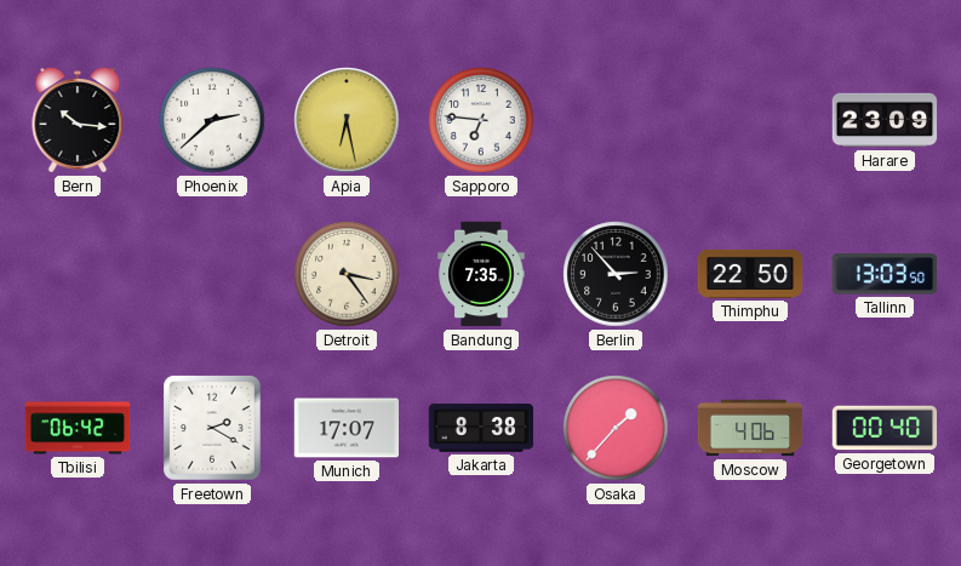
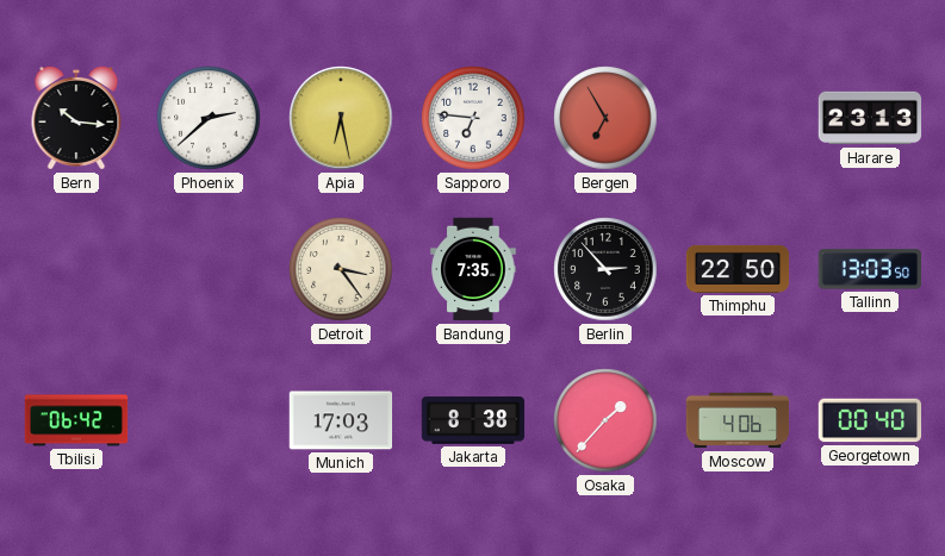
Bergen: none -> 6:55 (605, 118)
Harare: 23:09 -> 23:13 (870, 118)
Freetown: 2:20 -> none (212, 428)
Munich: 17:07 -> 17:03 (341, 420)
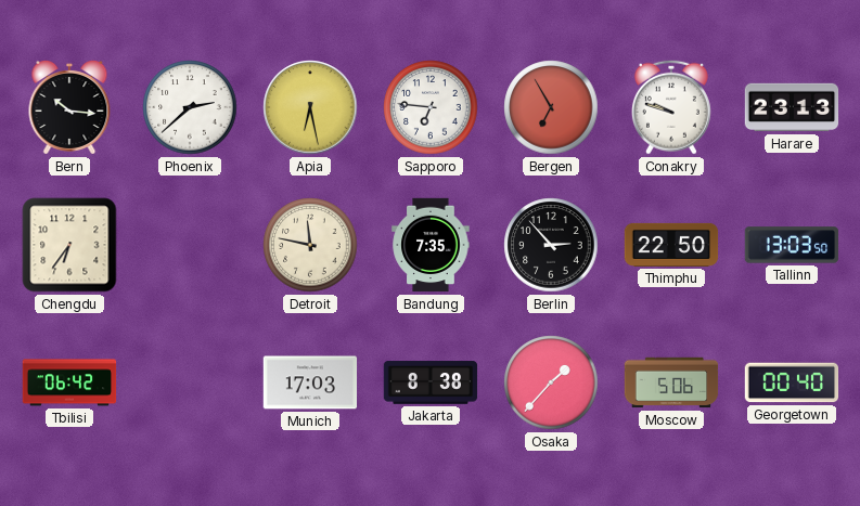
Conakry: none -> 9:48 (671, 107)
Chengdu: none -> 6:36 (69, 245)
Detroit: 3:24 -> 11:47 (310, 245)
Moscow: 4:06 -> 5:06 (671, 382)
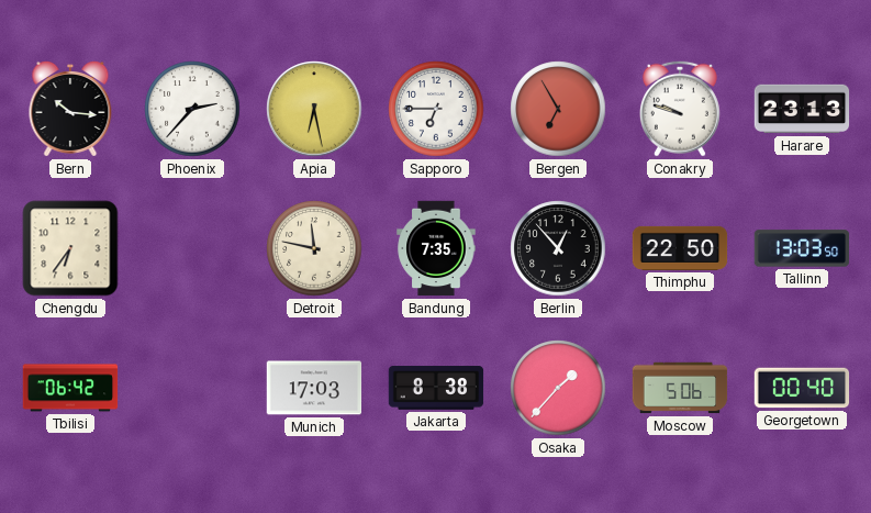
Phoenix: 2:38 -> 2:37 (192, 109)
Sapporo: 6:46 -> 6:45 (436, 109)
Berlin: 2:53 -> 12:53 (558, 248)
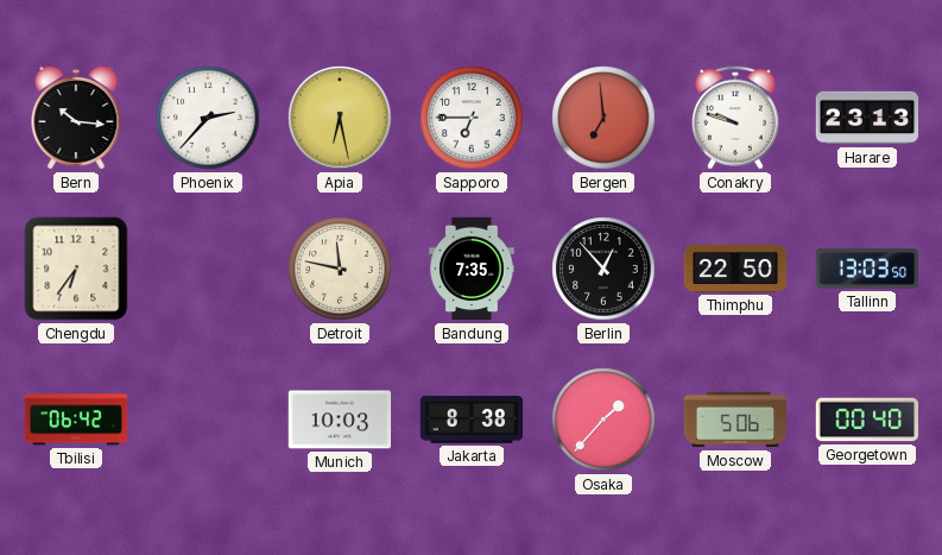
Bergen: 6:55 -> 6:59 (603, 118)
Munich: 17:03 -> 10:03 (340, 420)
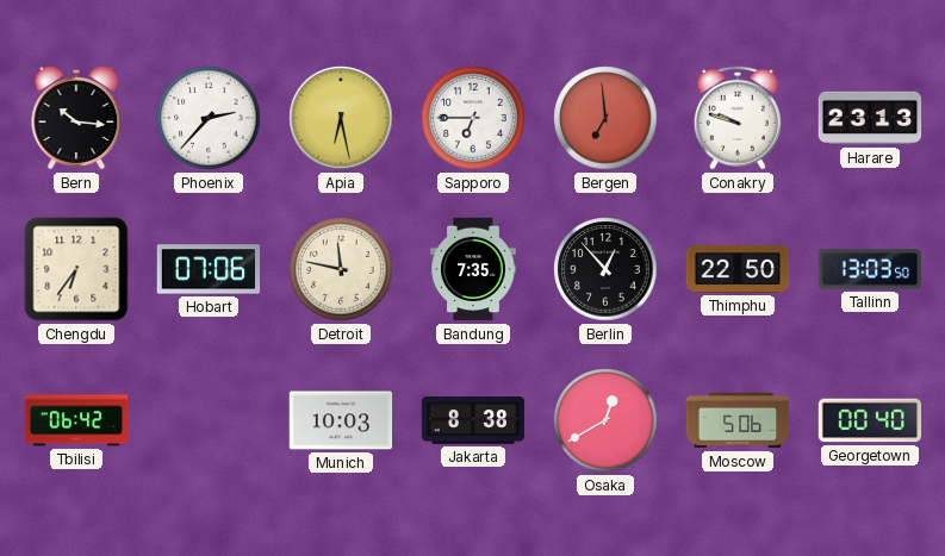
Hobart: none -> 07:06 (209, 269)
Osaka: 1:37 -> 12:40 (605, 420)
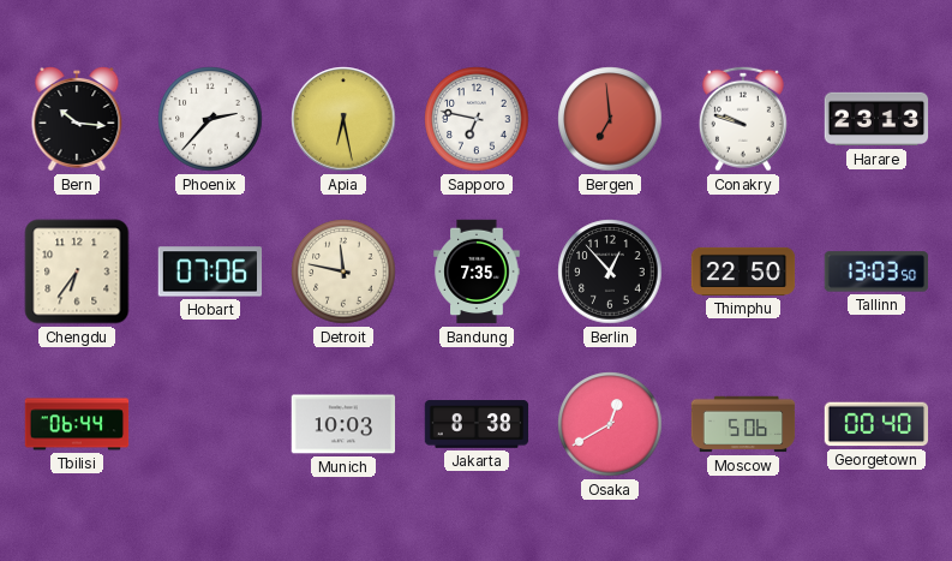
Sapporo: 6:45 -> 6:47 (477, 119)
Tbilisi: 06:42 -> 06:44 (77, 424)
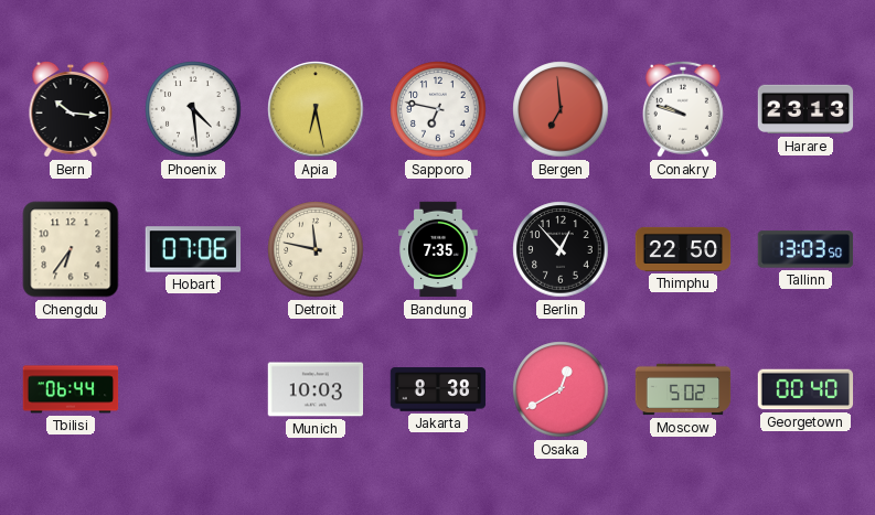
Phoenix: 2:37 -> 4:29 (193, 109)
Moscow: 5:06 -> 5:02 (683, 389)
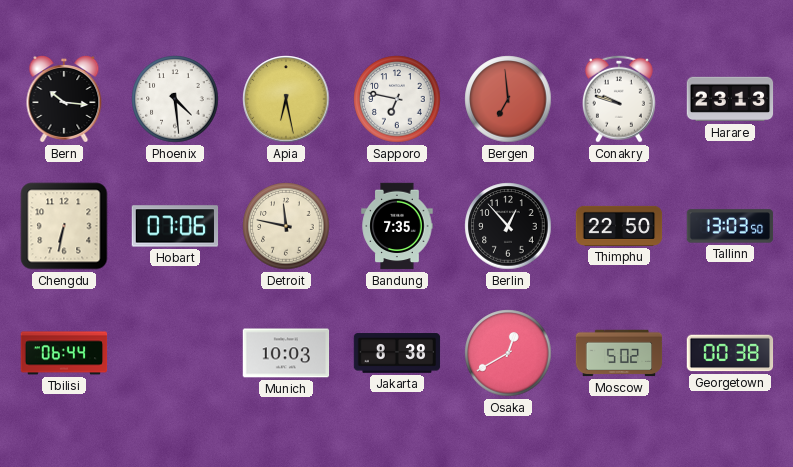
Chengdu: 6:36 -> 6:32 (64, 226)
Georgetown: 00:40 -> 00:38 (730, 353)
